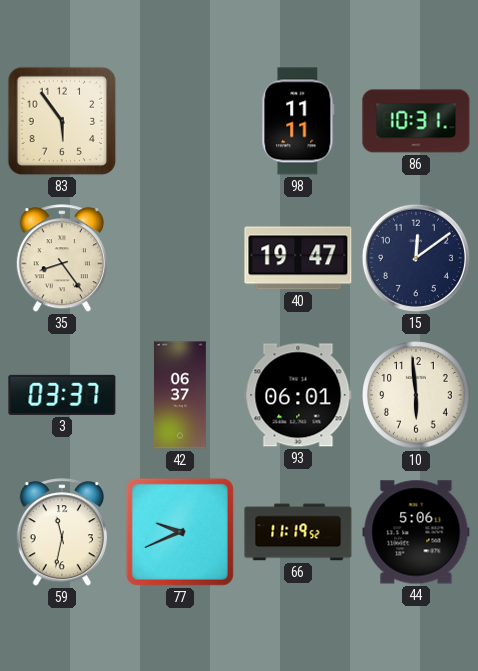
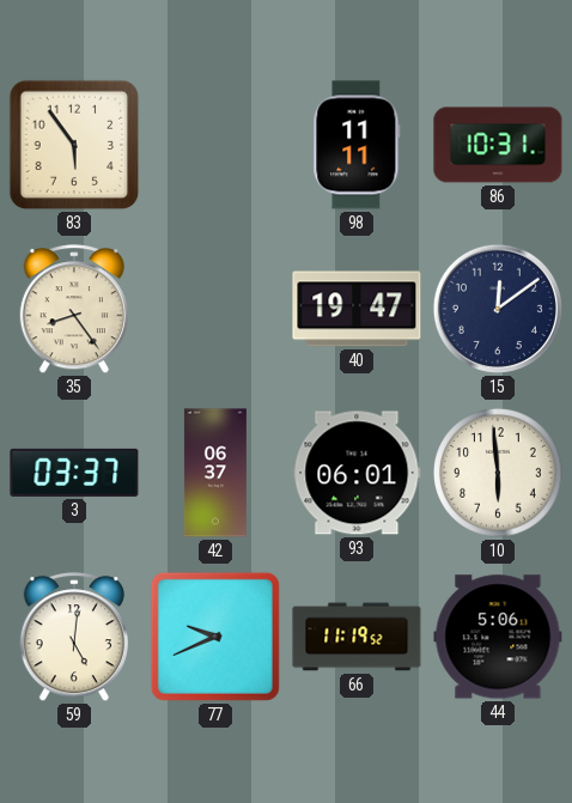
59: 11:32 -> 5:01 (74, 638)
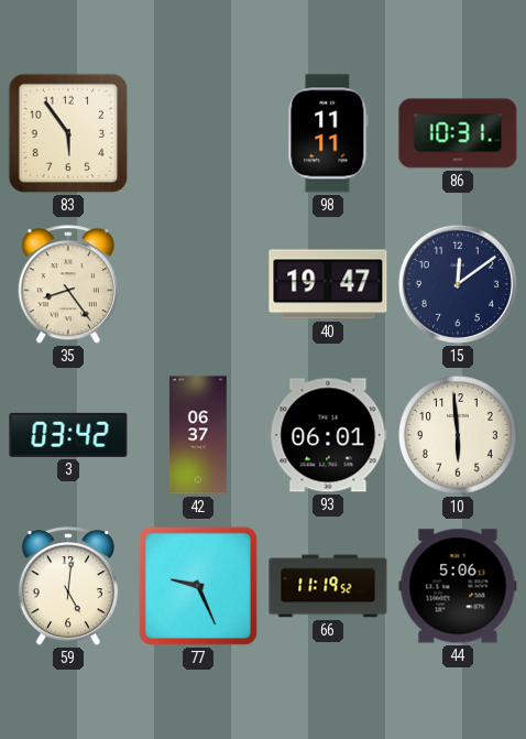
3: 03:37 -> 03:42 (68, 435)
77: 9:41 -> 9:26 (198, 586)
